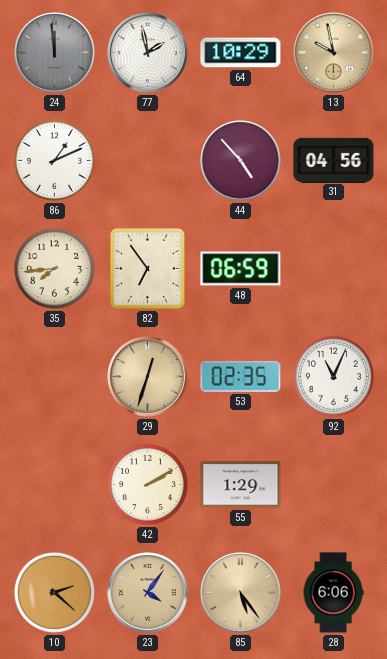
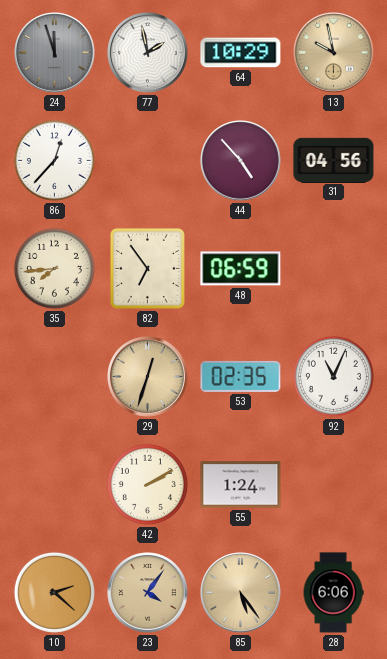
24: 11:59 -> 11:57 (55, 53)
86: 1:11 -> 12:37 (54, 160)
55: 1:29 -> 1:24 (241, 485)
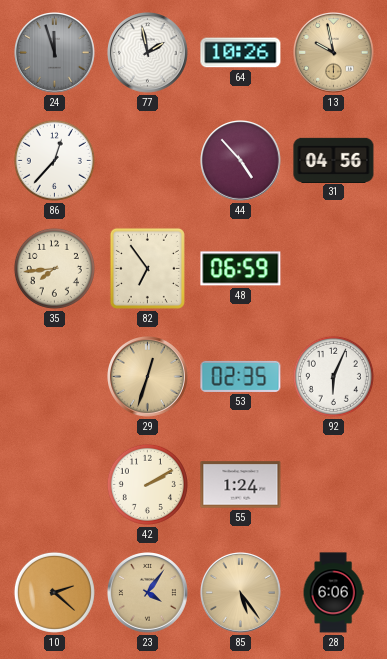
64: 10:29 -> 10:26 (241, 53)
92: 11:04 -> 6:04 (333, 376)
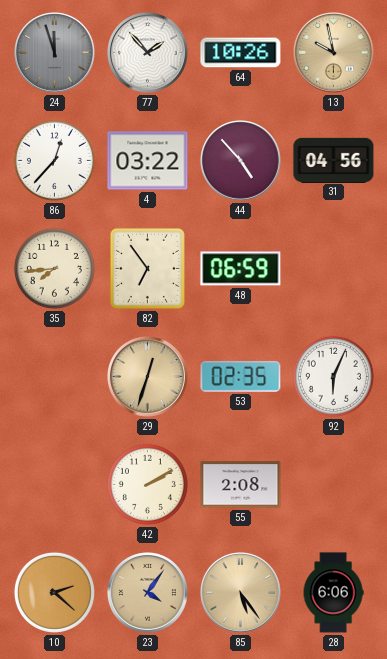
77: 1:58 -> 1:53 (148, 53)
4: none -> 03:22 (148, 161)
55: 1:24 -> 2:08 (241, 485)
